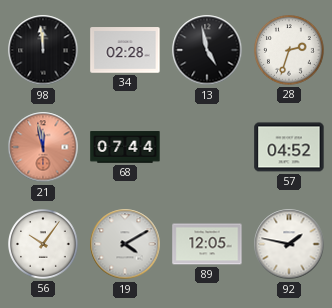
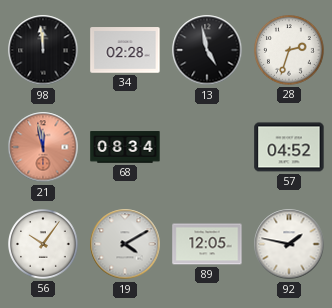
68: 07:44 -> 08:34 (125, 147)
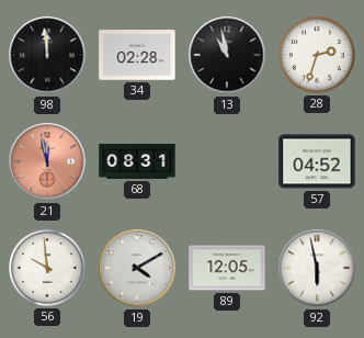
13: 4:58 -> 10:58 (227, 55)
68: 08:34 -> 08:31 (137, 161)
56: 10:06 -> 9:59 (48, 269)
92: 1:47 -> 5:58 (317, 268)
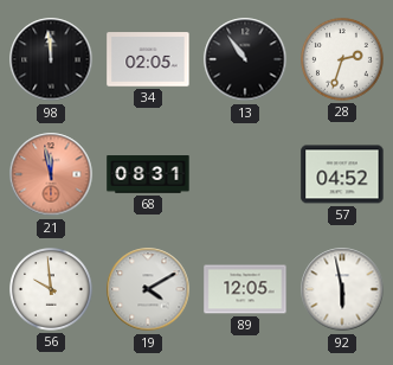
34: 02:28 -> 02:05 (148, 59)
13: 10:58 -> 10:54 (245, 59)
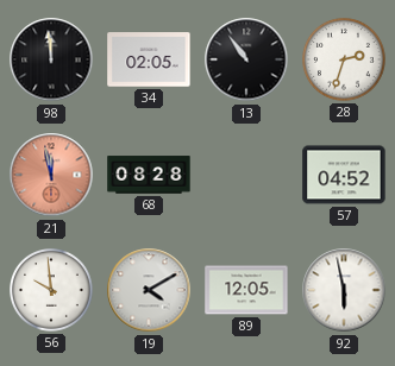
68: 08:31 -> 08:28 (149, 175)
